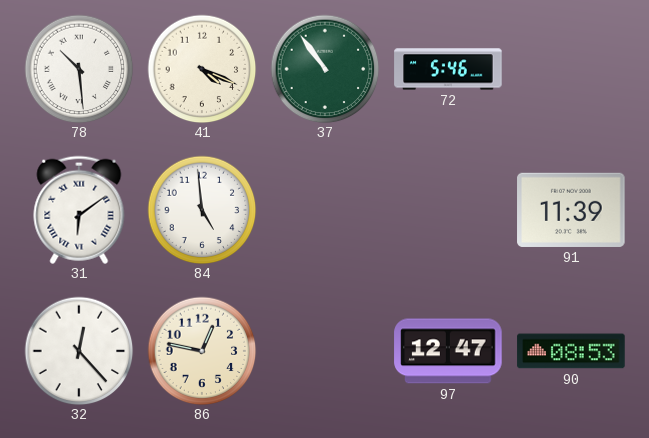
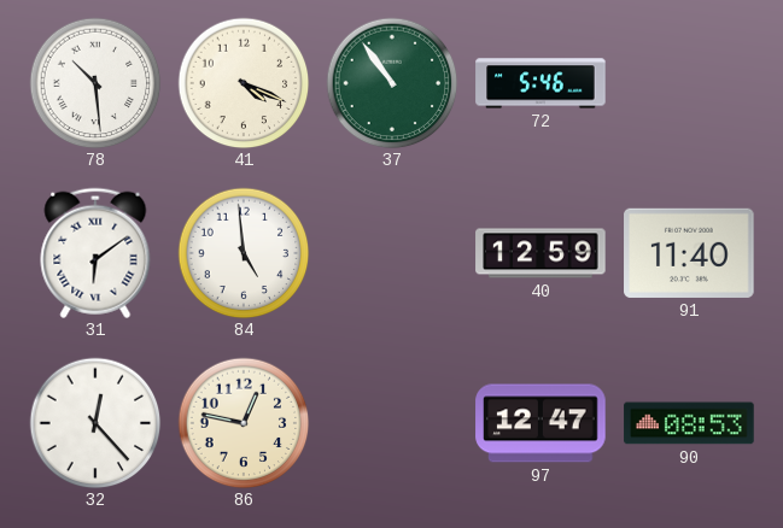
40: none -> 12:59 (540, 253)
91: 11:39 -> 11:40 (689, 253)
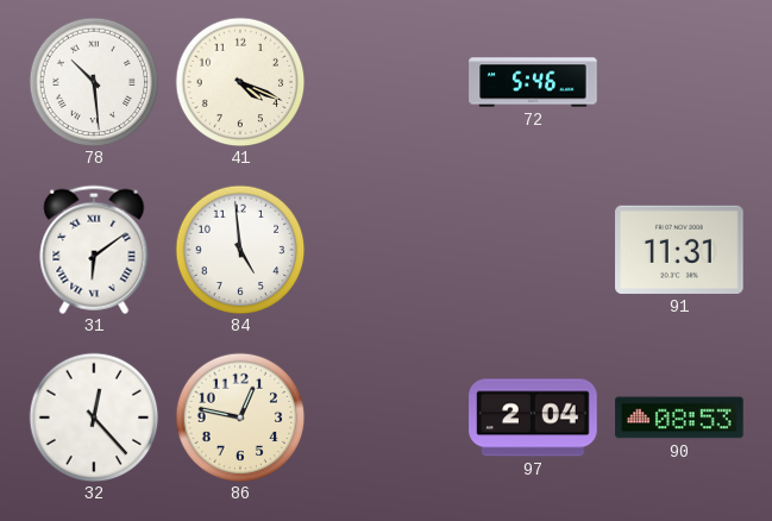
37: 10:54 -> none (392, 83)
40: 12:59 -> none (540, 253)
91: 11:40 -> 11:31 (679, 250)
97: 12:47 -> 2:04 (533, 418)
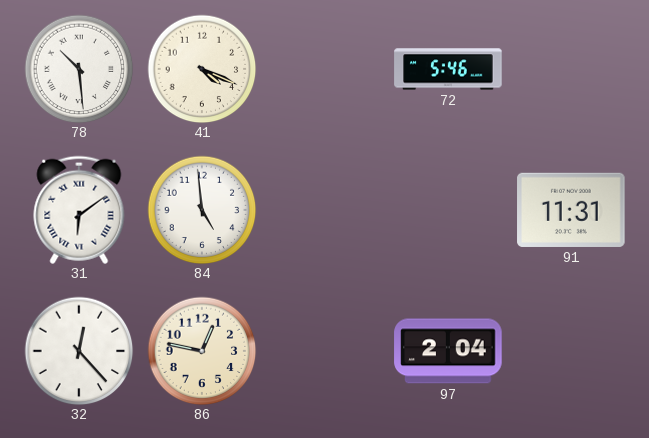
90: 08:53 -> none (679, 418)
